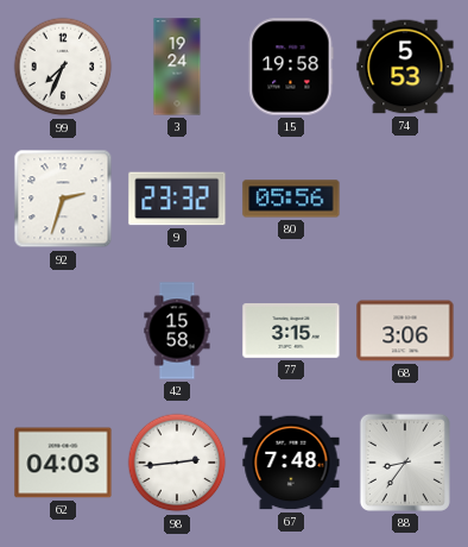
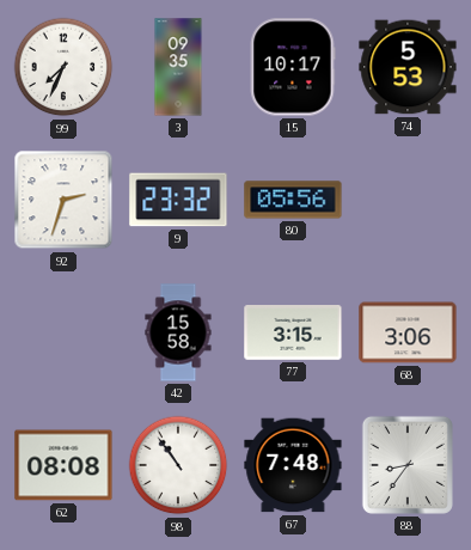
3: 19:24 -> 09:35 (178, 67)
15: 19:58 -> 10:17 (293, 67)
62: 04:03 -> 08:08 (63, 465)
98: 2:44 -> 10:54 (178, 465)
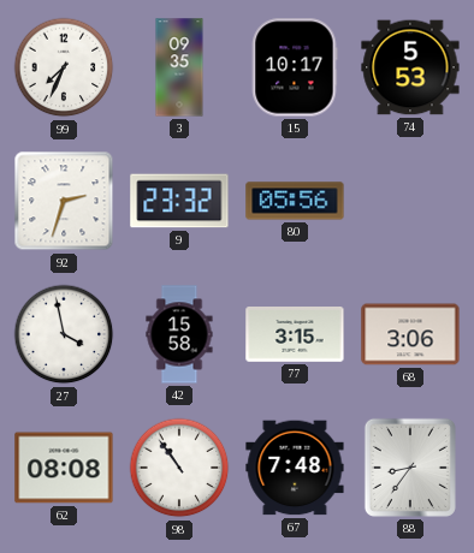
27: none -> 3:58 (64, 334)
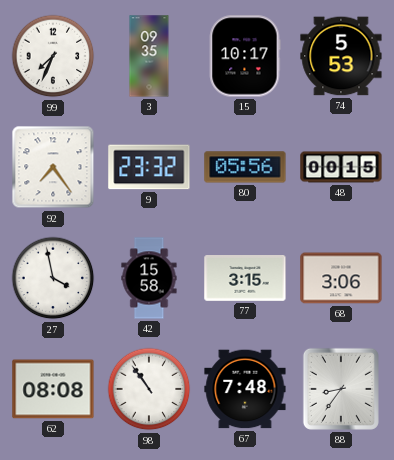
92: 2:33 -> 7:24 (53, 167)
48: none -> 00:15 (341, 167)
